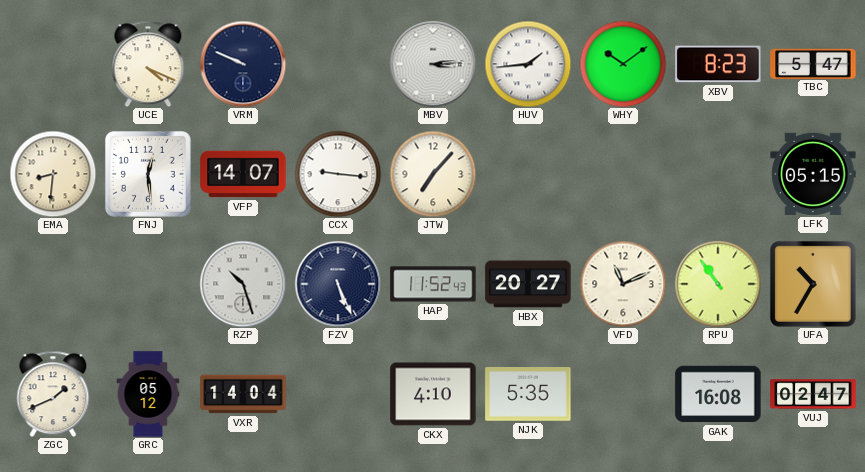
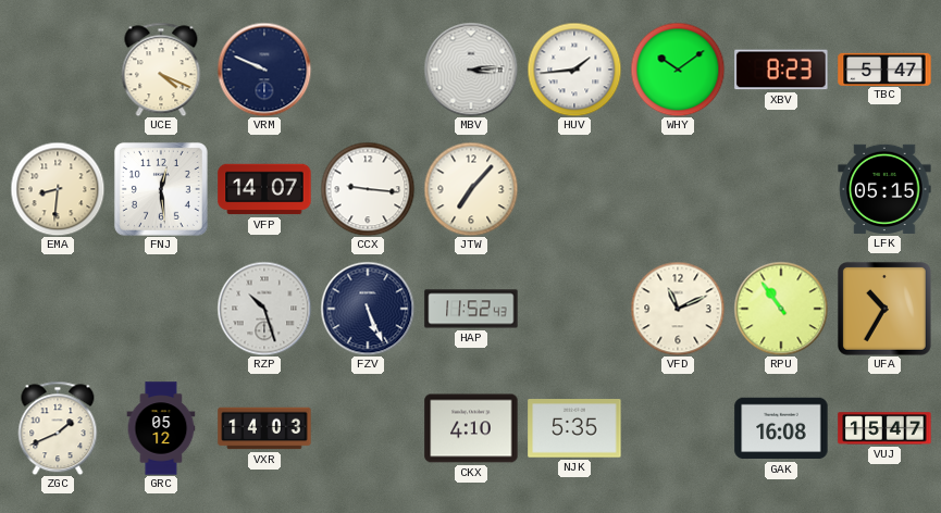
HBX: 20:27 -> none (528, 284)
VXR: 14:04 -> 14:03 (264, 428)
VUJ: 02:47 -> 15:47 (884, 428)
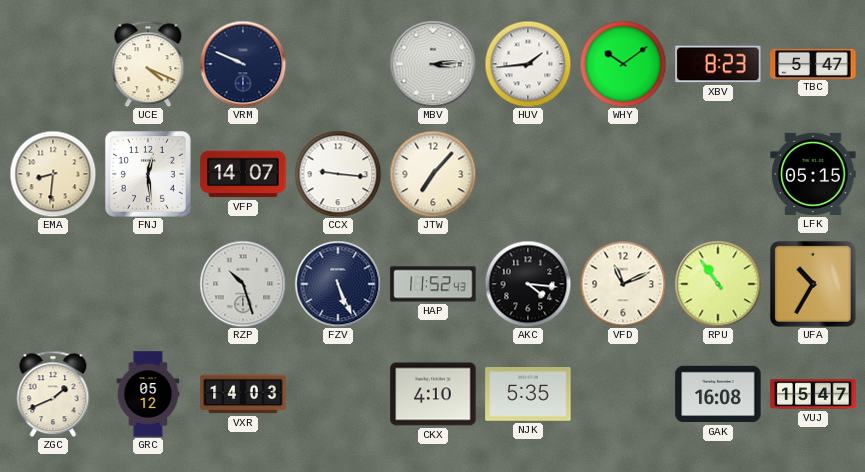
AKC: none -> 4:16 (528, 284)
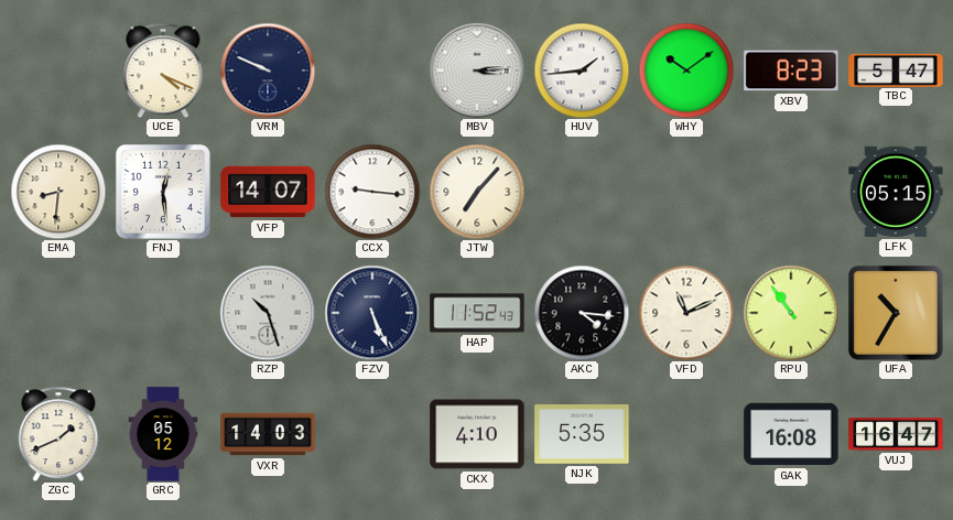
VUJ: 15:47 -> 16:47 (896, 434)
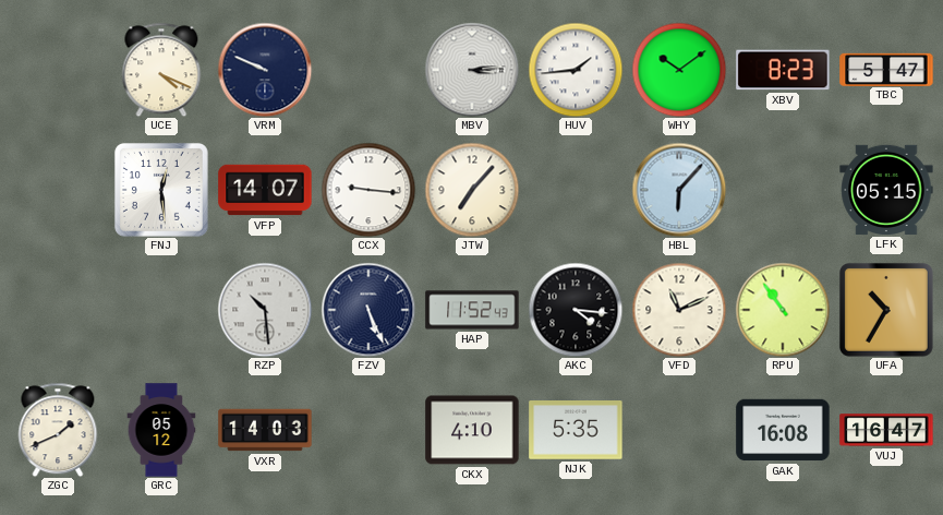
EMA: 8:31 -> none (58, 192)
HBL: none -> 6:07 (679, 190)
RZP: 10:27 -> 10:29 (265, 310)
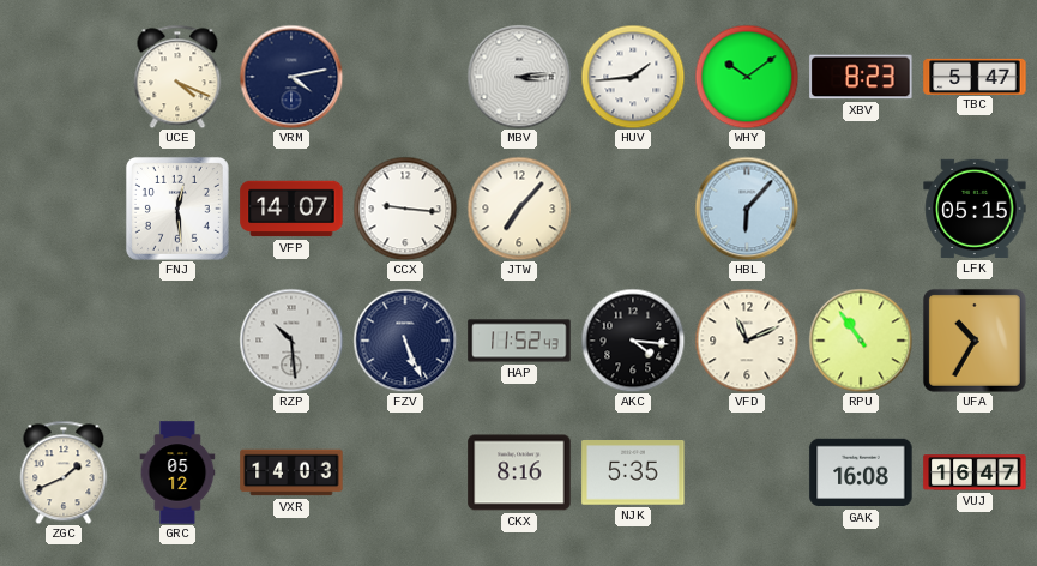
VRM: 9:49 -> 4:13 (291, 77)
CKX: 4:10 -> 8:16 (519, 472)
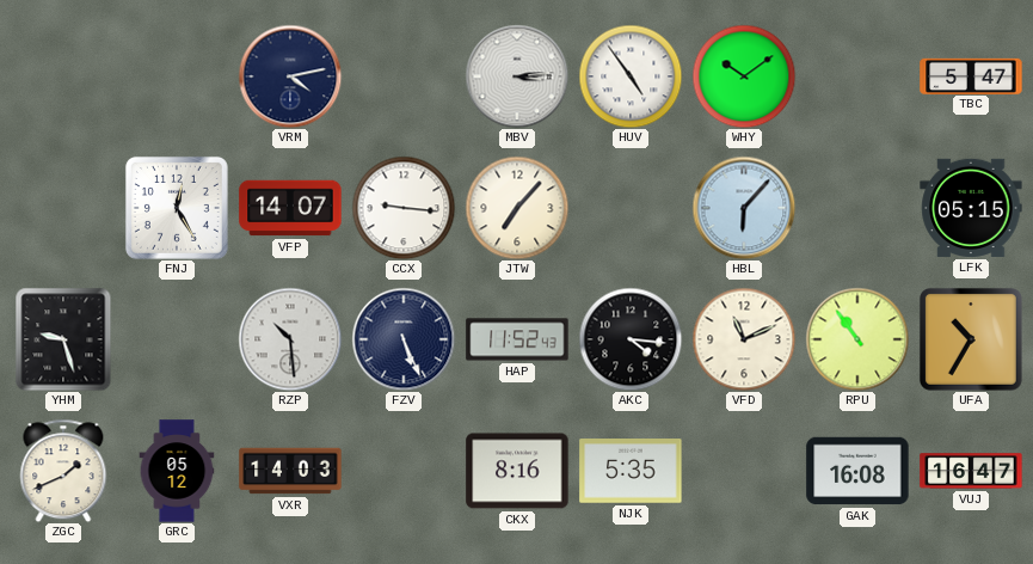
UCE: 4:19 -> none (177, 77)
HUV: 1:44 -> 4:54 (631, 76)
XBV: 8:23 -> none (861, 77)
FNJ: 12:29 -> 12:25 (177, 208)
YHM: none -> 9:27 (63, 339)
